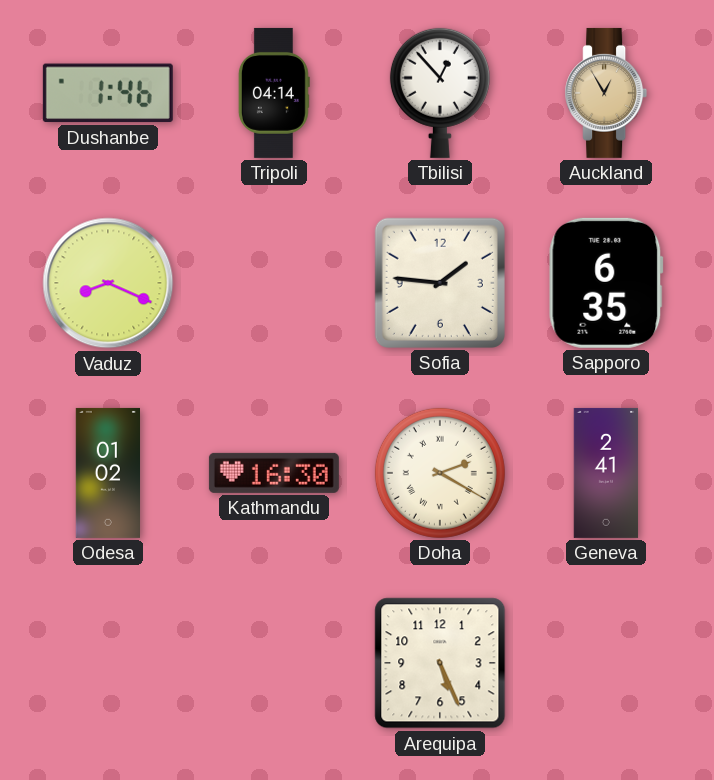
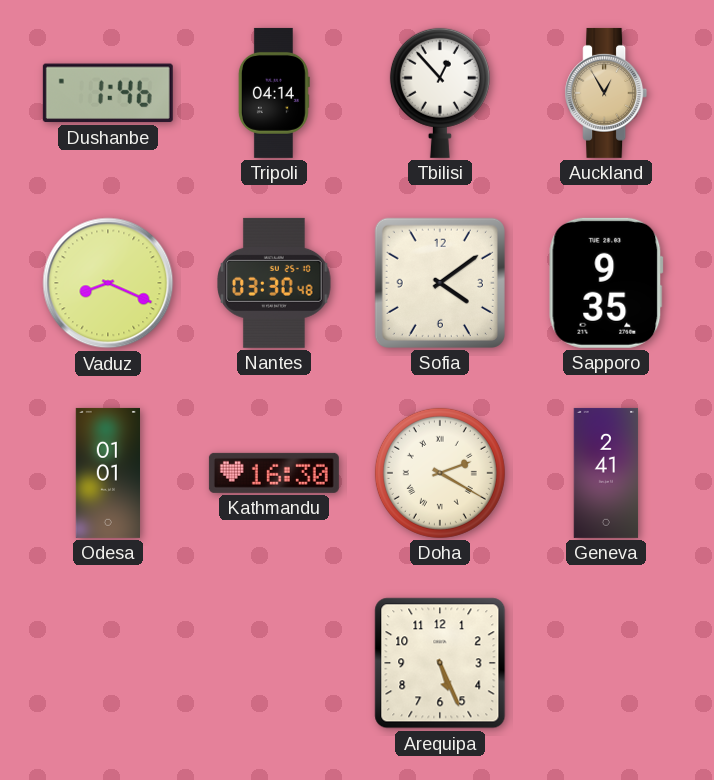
Nantes: none -> 03:30 (274, 283)
Sofia: 1:46 -> 4:09 (440, 283)
Sapporo: 6:35 -> 9:35 (606, 283)
Odesa: 01:02 -> 01:01 (107, 473)
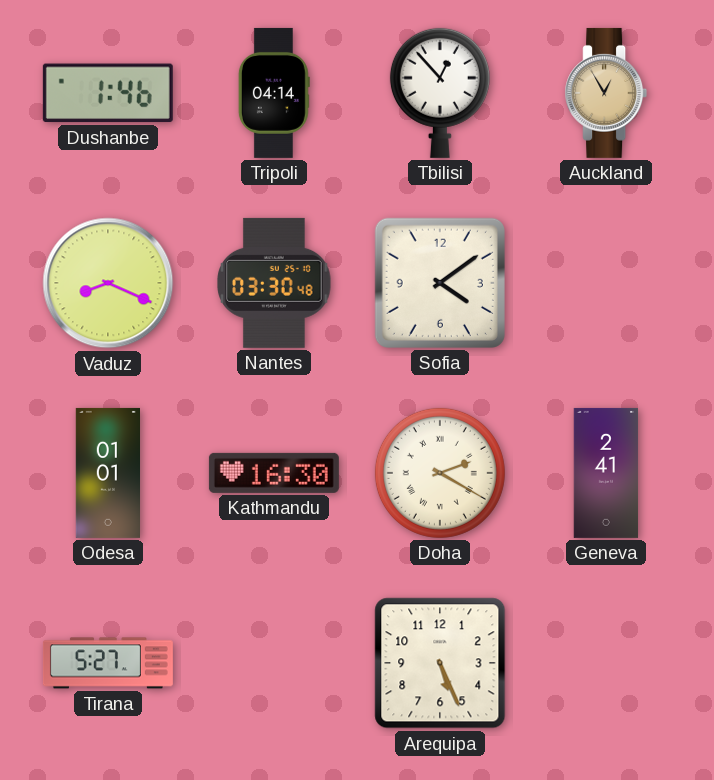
Sapporo: 9:35 -> none (606, 283)
Tirana: none -> 5:27 (108, 663)
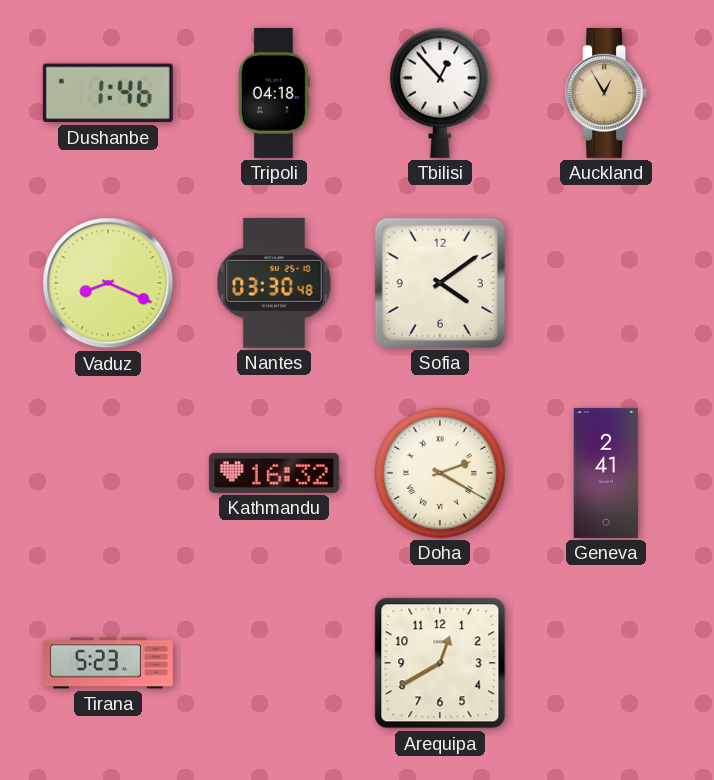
Tripoli: 04:14 -> 04:18 (274, 93)
Odesa: 01:01 -> none (107, 473)
Kathmandu: 16:30 -> 16:32 (274, 473)
Tirana: 5:27 -> 5:23 (108, 663)
Arequipa: 5:26 -> 12:40 (440, 663)
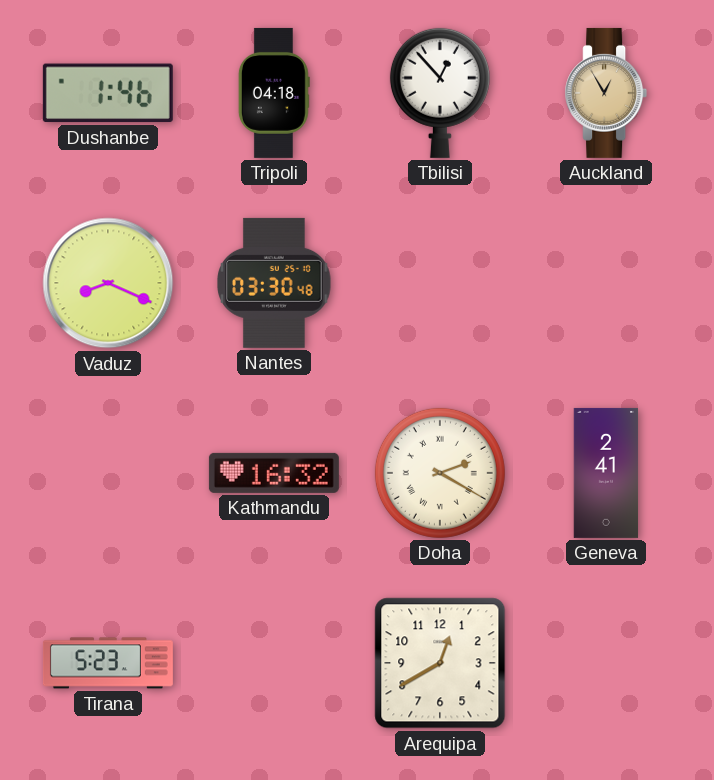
Sofia: 4:09 -> none (440, 283)
